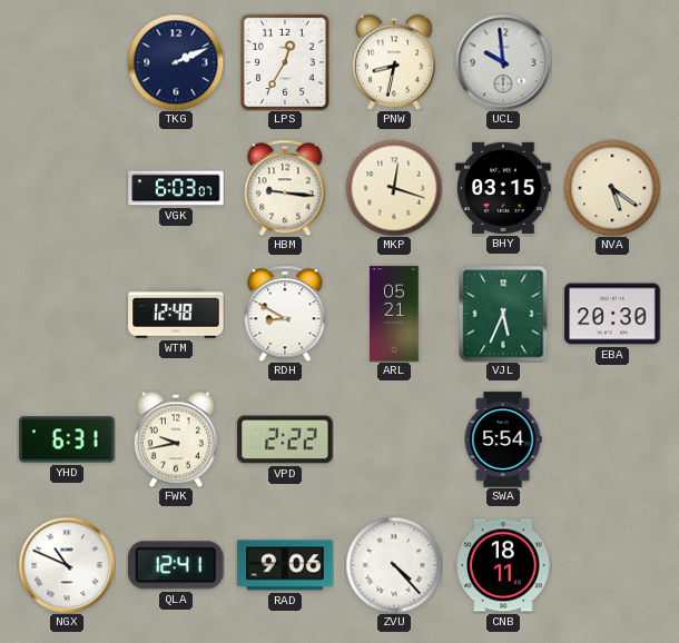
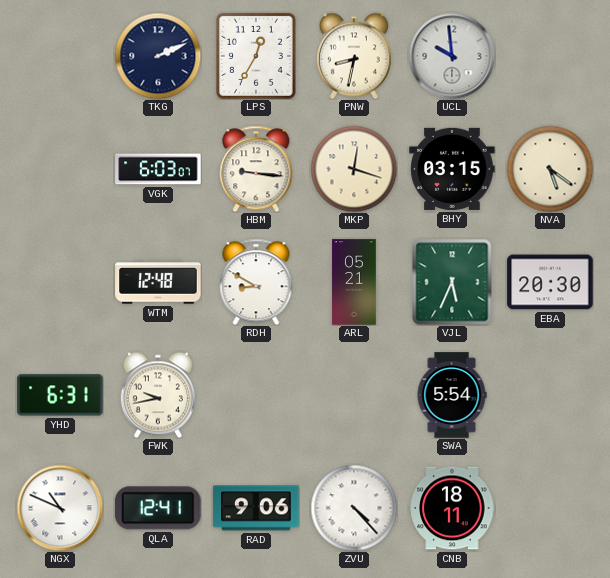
VPD: 2:22 -> none (285, 439)
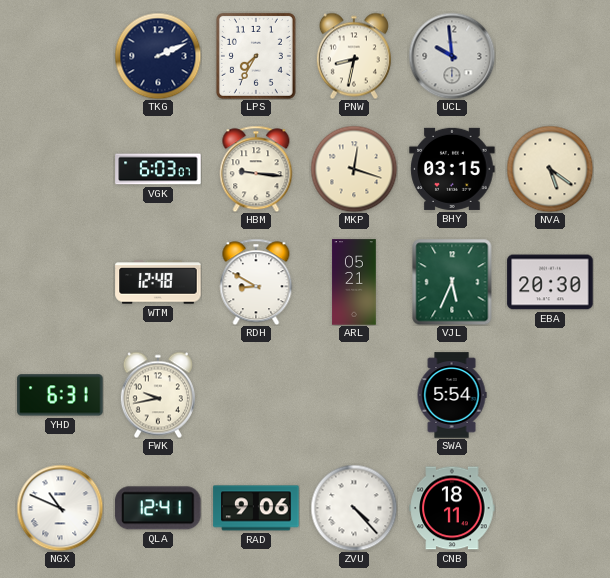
LPS: 12:35 -> 7:35 (256, 56)
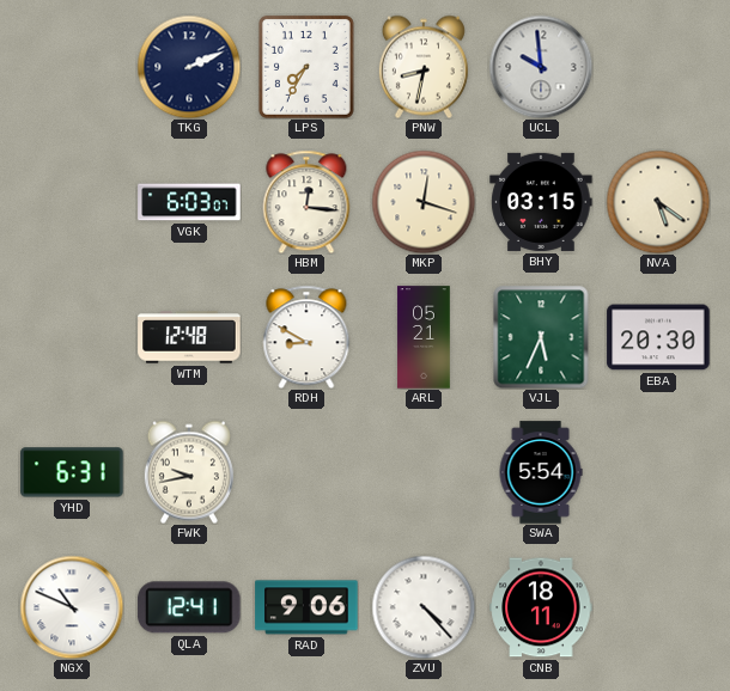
HBM: 9:16 -> 12:16 (306, 202)
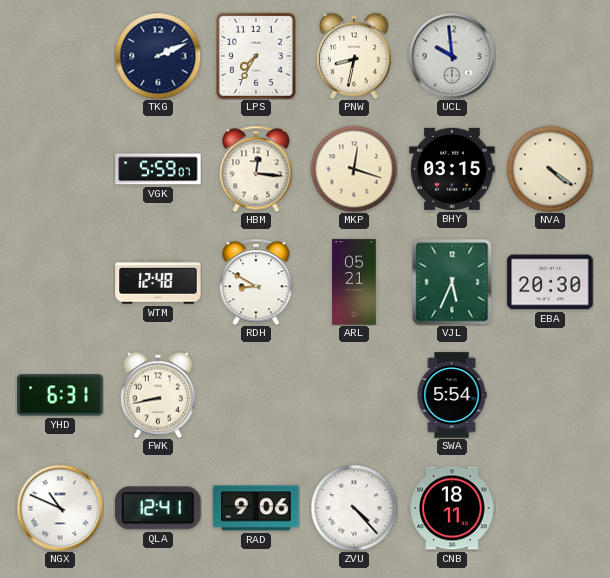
VGK: 6:03 -> 5:59 (158, 169)
NVA: 5:21 -> 4:21 (550, 169)
FWK: 9:43 -> 8:43 (158, 395)
